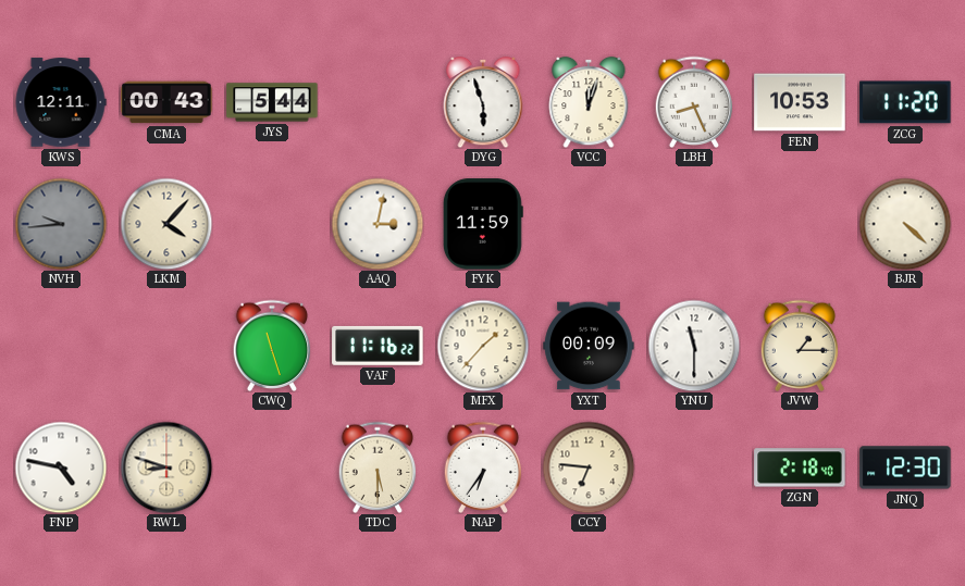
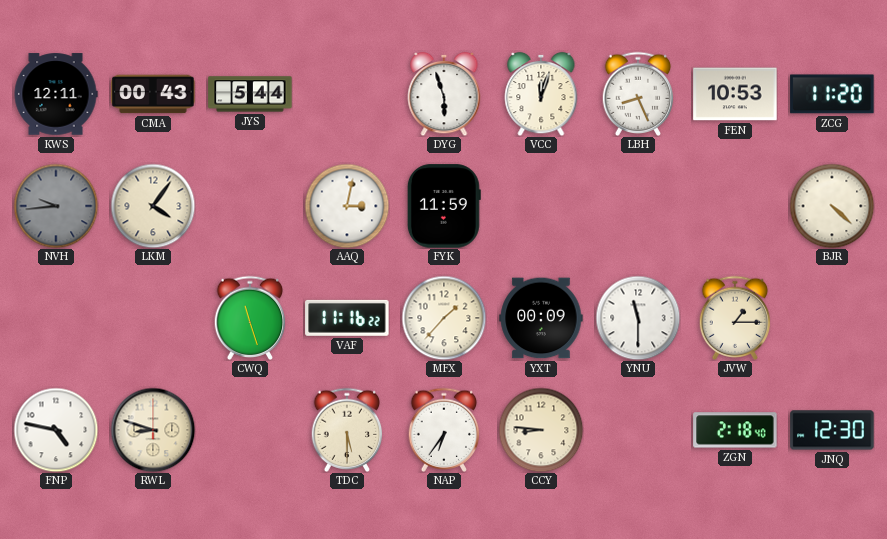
LKM: 4:07 -> 4:06 (153, 206)
CCY: 6:46 -> 8:46 (541, 430)
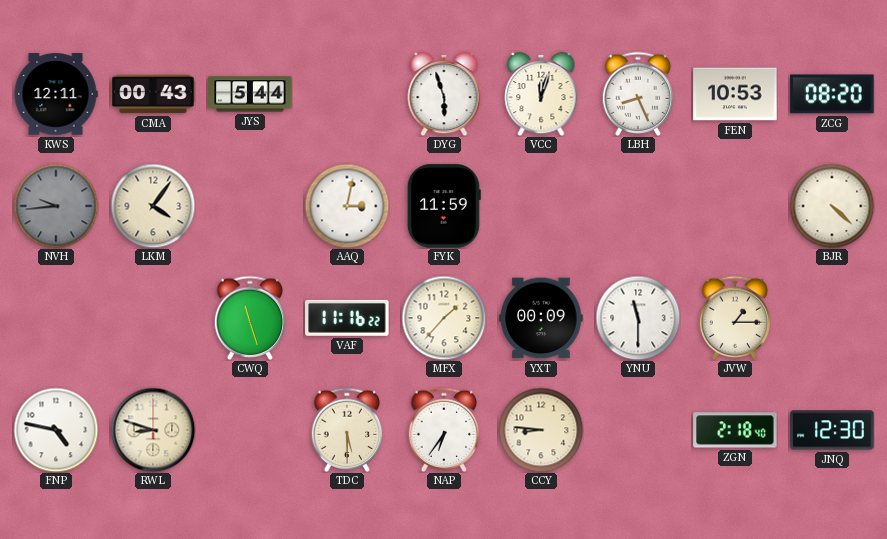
ZCG: 11:20 -> 08:20 (832, 94)
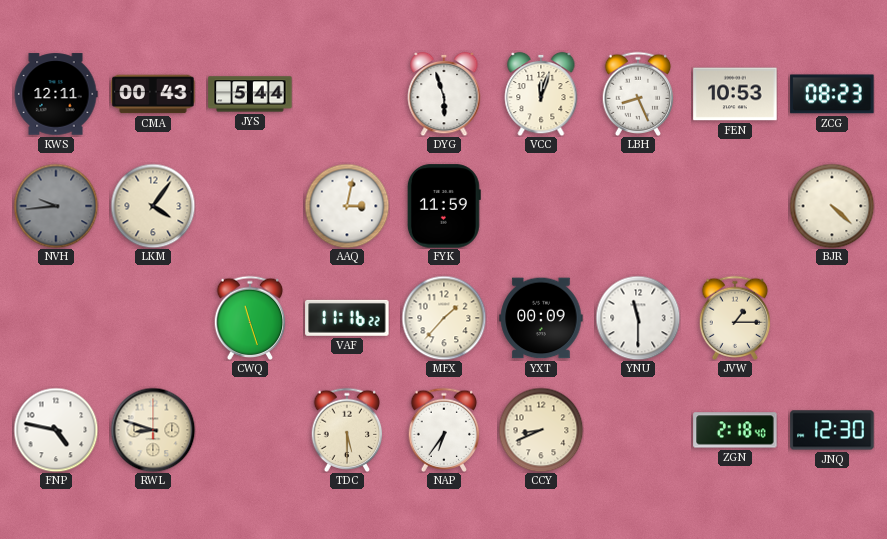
ZCG: 08:20 -> 08:23 (832, 94)
CCY: 8:46 -> 8:41 (541, 430)
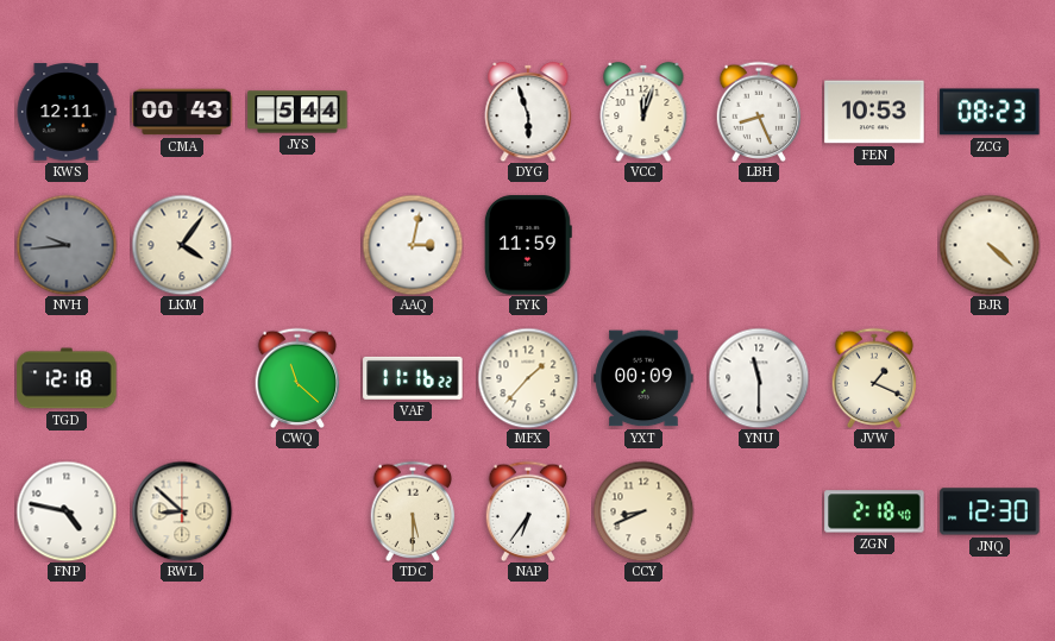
TGD: none -> 12:18 (67, 378)
CWQ: 11:27 -> 11:22 (297, 377)
JVW: 1:15 -> 1:19 (874, 377)
RWL: 8:48 -> 8:52 (182, 511)
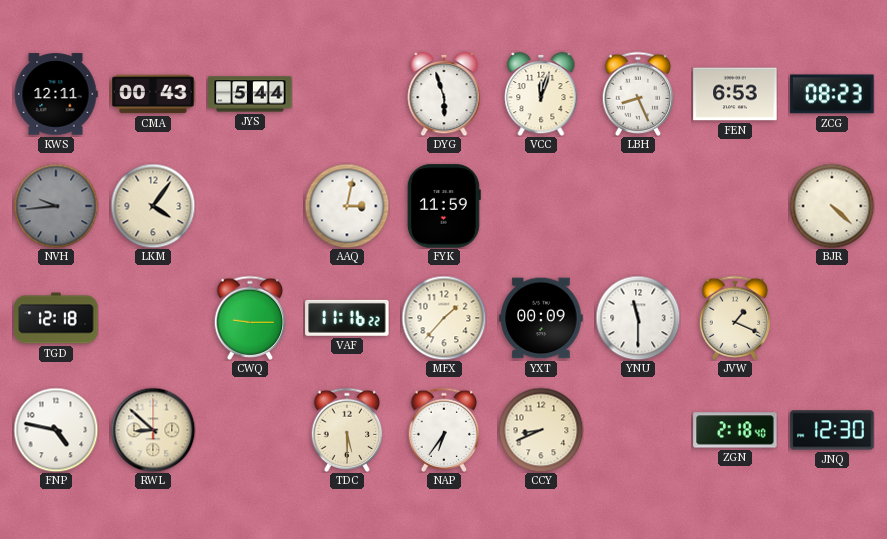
FEN: 10:53 -> 6:53 (735, 94)
CWQ: 11:22 -> 9:15 (250, 317)
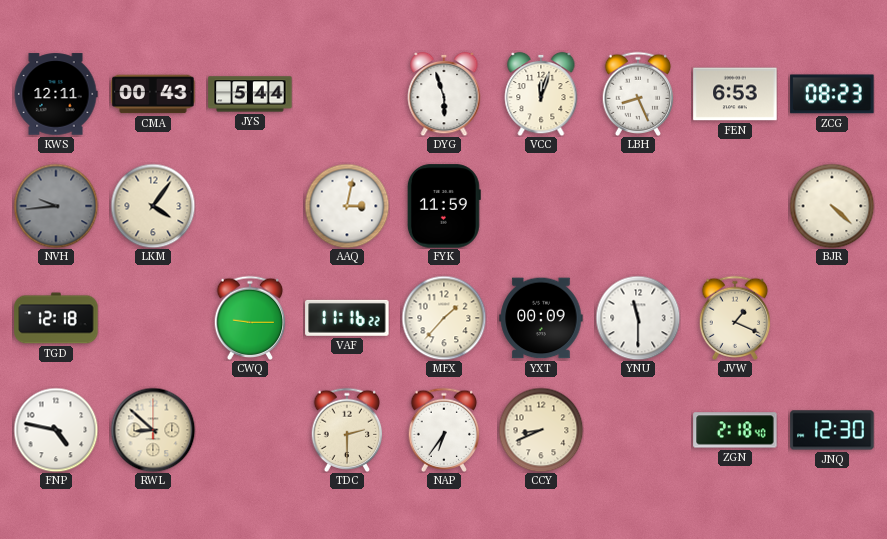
TDC: 5:30 -> 2:30 (347, 429)
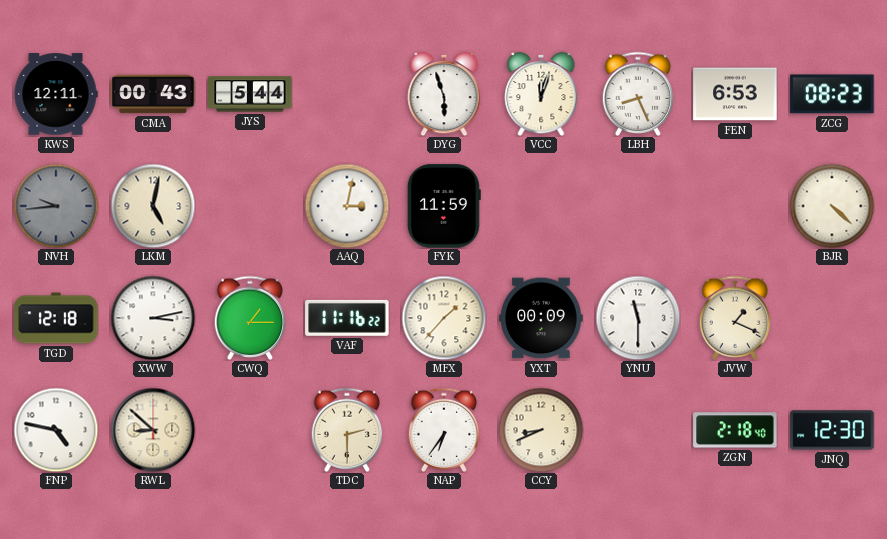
LKM: 4:06 -> 5:02 (153, 206)
XWW: none -> 3:13 (153, 318)
CWQ: 9:15 -> 1:15 (250, 317)
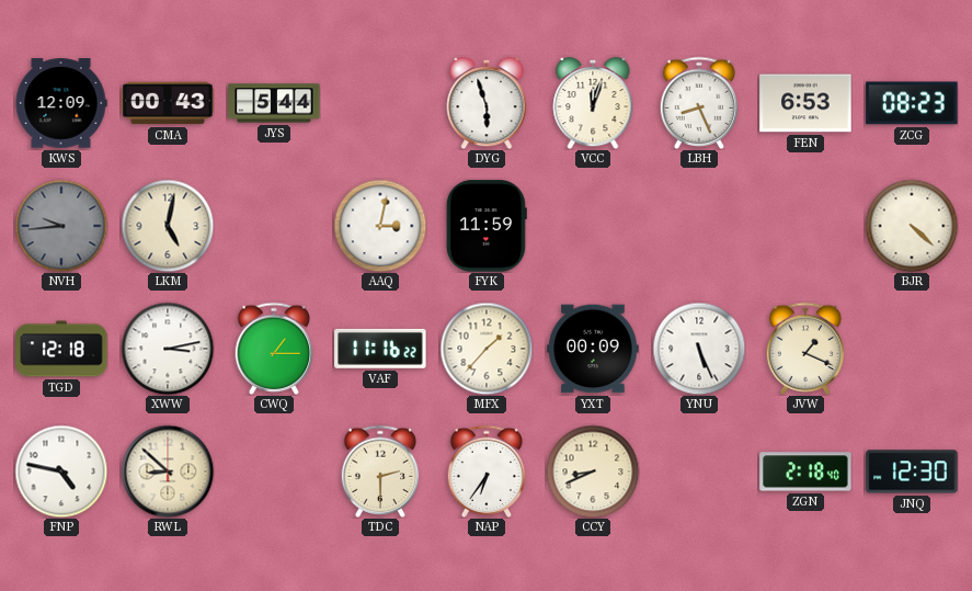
KWS: 12:11 -> 12:09 (61, 103)
YNU: 11:30 -> 5:26 (699, 349)
